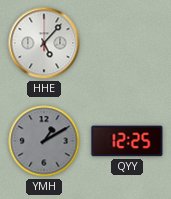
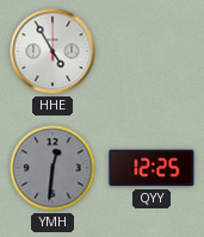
HHE: 5:07 -> 4:55 (52, 51)
YMH: 1:10 -> 12:31 (52, 168)
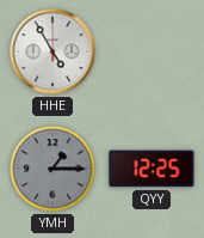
YMH: 12:31 -> 1:15 (52, 169)
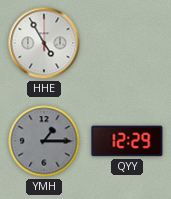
QYY: 12:25 -> 12:29 (127, 141)
